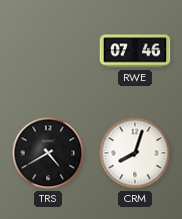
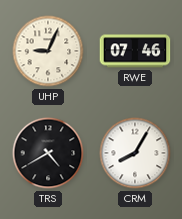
UHP: none -> 9:04 (48, 51)
CRM: 8:03 -> 8:05 (135, 153)
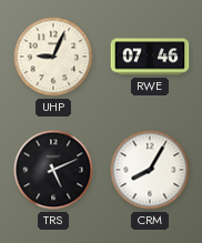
TRS: 4:40 -> 5:11 (53, 170)
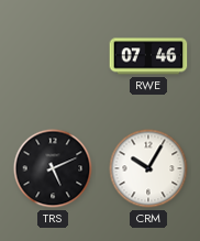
UHP: 9:04 -> none (53, 57)
CRM: 8:05 -> 10:05 (148, 168)
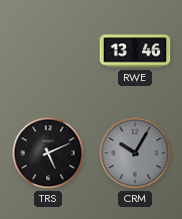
RWE: 07:46 -> 13:46 (135, 51)
CRM dial: white -> grey (135, 153)
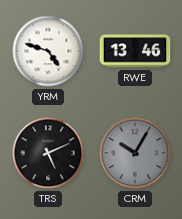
YRM: none -> 4:48 (48, 51)
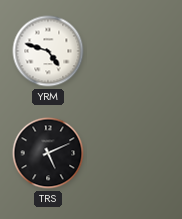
RWE: 13:46 -> none (135, 51)
CRM: 10:05 -> none (135, 153)
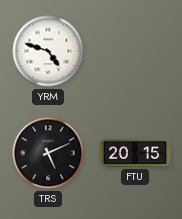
FTU: none -> 20:15 (135, 153)
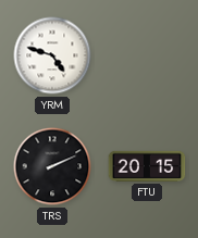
TRS: 5:11 -> 2:11 (52, 166)
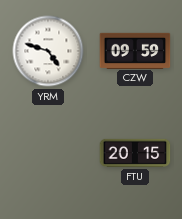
CZW: none -> 09:59 (135, 50)
TRS: 2:11 -> none (52, 166)
